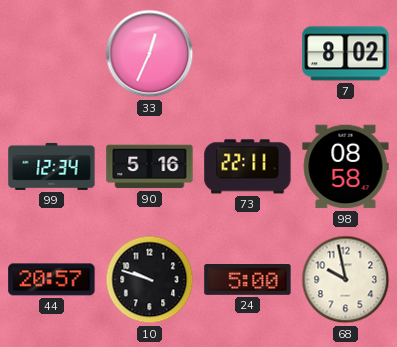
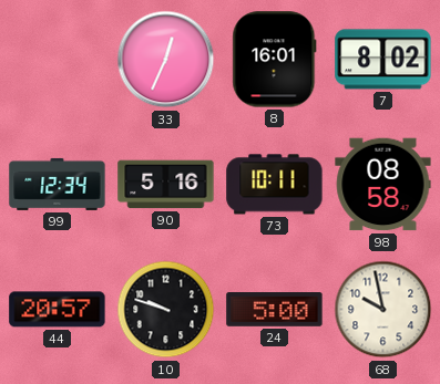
8: none -> 16:01 (275, 60)
73: 22:11 -> 10:11 (275, 185)
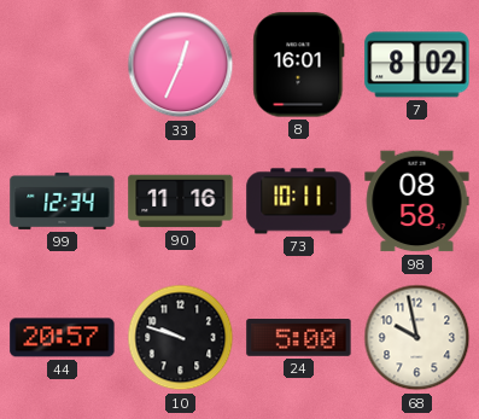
90: 5:16 -> 11:16 (181, 202)
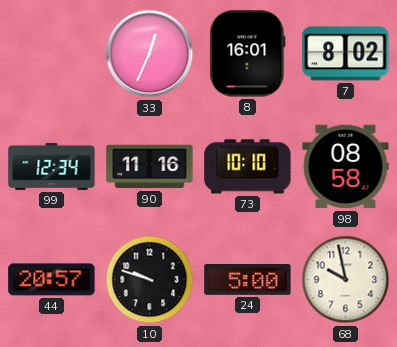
73: 10:11 -> 10:10 (248, 167)
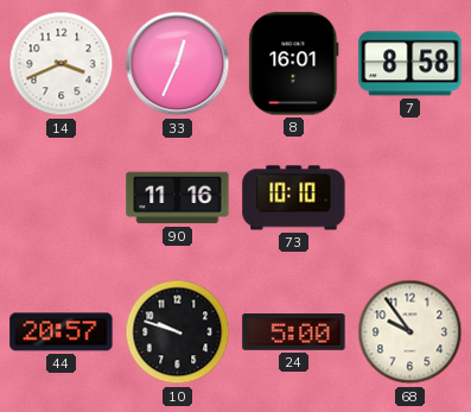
14: none -> 3:41 (62, 64)
7: 8:02 -> 8:58 (410, 64)
99: 12:34 -> none (52, 166)
98: 08:58 -> none (346, 167)
68: 9:58 -> 9:54 (410, 332)
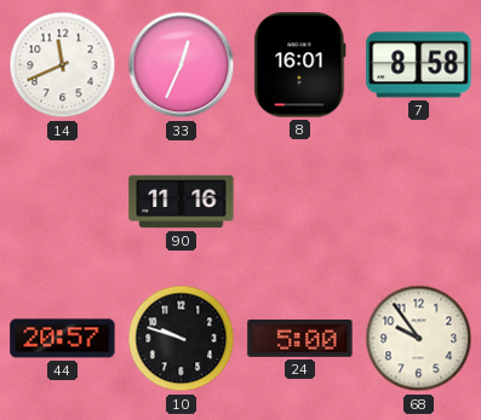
14: 3:41 -> 11:41 (63, 65)
73: 10:10 -> none (294, 198)
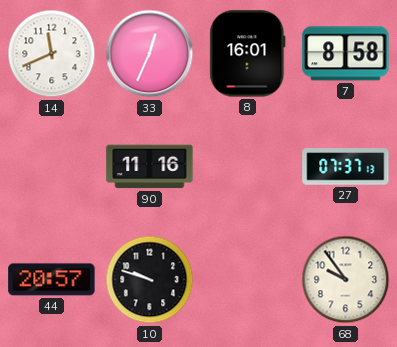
27: none -> 07:37 (346, 167)
24: 5:00 -> none (300, 339)
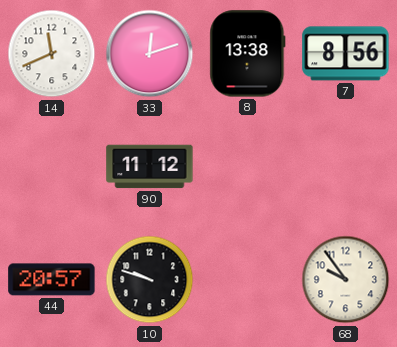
33: 12:34 -> 12:12 (150, 54)
8: 16:01 -> 13:38 (248, 54)
7: 8:58 -> 8:56 (346, 54)
90: 11:16 -> 11:12 (150, 167)
27: 07:37 -> none (346, 167)
